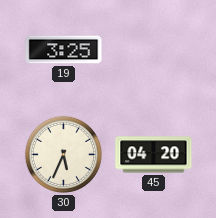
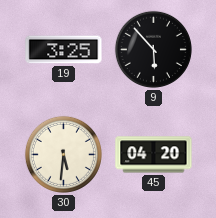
9: none -> 5:53 (153, 49)
30: 5:34 -> 5:31 (63, 154)
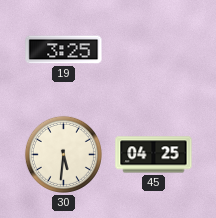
9: 5:53 -> none (153, 49)
45: 04:20 -> 04:25 (154, 155)
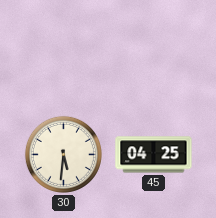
19: 3:25 -> none (64, 50)
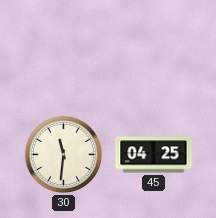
30: 5:31 -> 11:31 (63, 154)
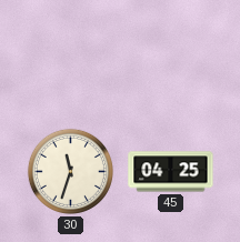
30: 11:31 -> 11:33 (70, 171)
